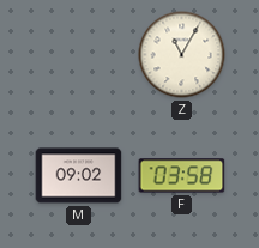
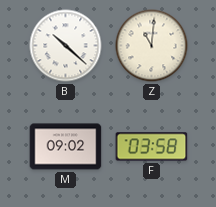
B: none -> 10:22 (66, 46)
Z: 11:05 -> 11:01 (152, 46)
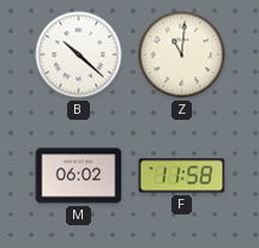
M: 09:02 -> 06:02 (79, 176)
F: 03:58 -> 11:58 (182, 176)
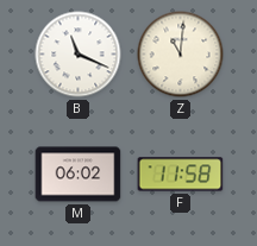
B: 10:22 -> 11:19 (79, 55)
